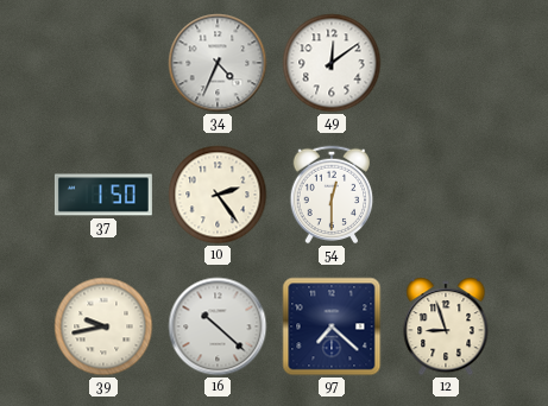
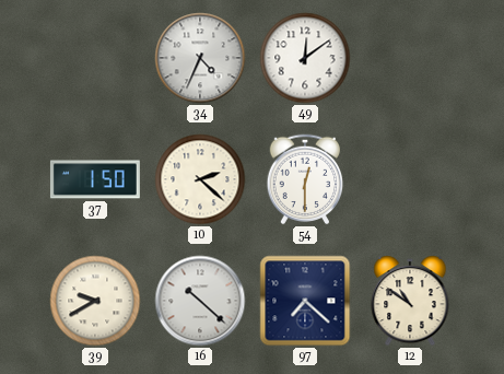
10: 2:24 -> 2:22 (200, 179)
39: 9:43 -> 9:40 (95, 301)
12: 8:57 -> 10:51 (410, 301)
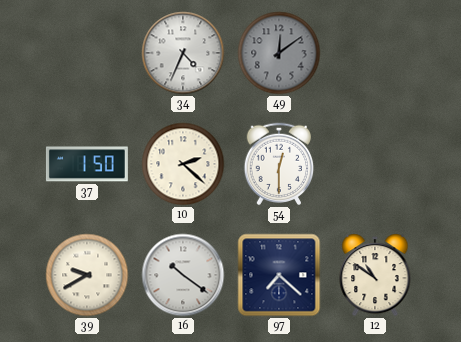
49 dial: white -> grey (279, 53)
16: 10:22 -> 10:21 (183, 275)
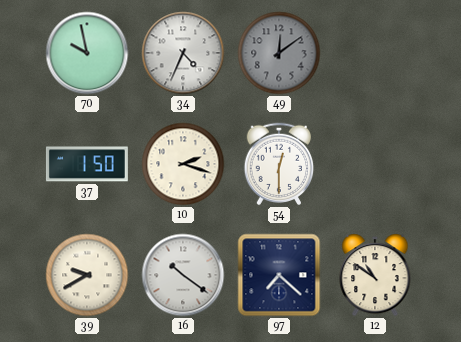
70: none -> 9:58 (87, 53)
10: 2:22 -> 2:18 (183, 164)
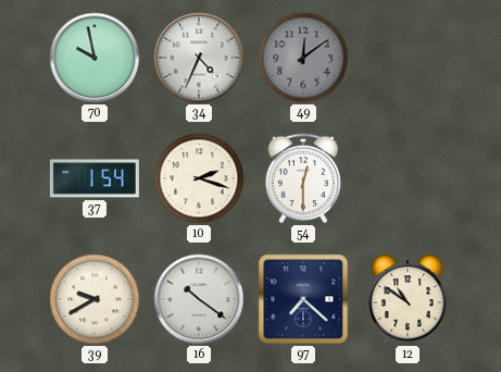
37: 1:50 -> 1:54 (95, 178)
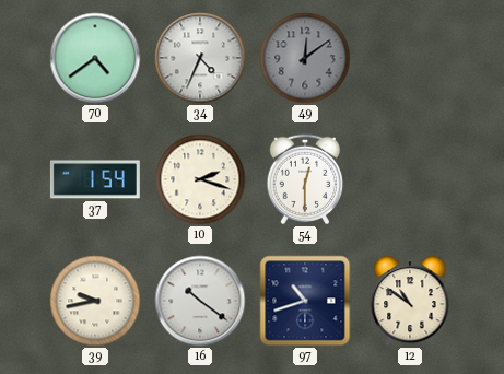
70: 9:58 -> 4:39 (95, 58)
39: 9:40 -> 9:43 (95, 301)
97: 7:22 -> 10:42 (305, 301)
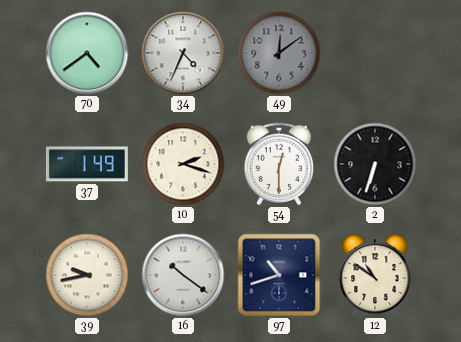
37: 1:54 -> 1:49 (87, 164)
2: none -> 6:33 (375, 164)
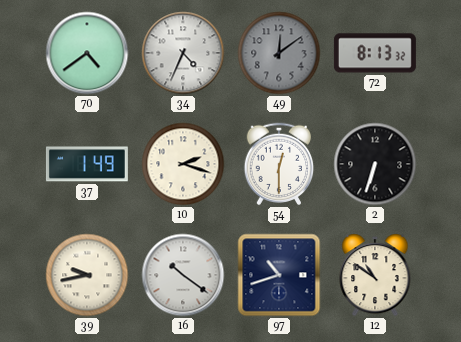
72: none -> 8:13 (375, 53)
